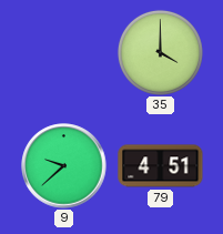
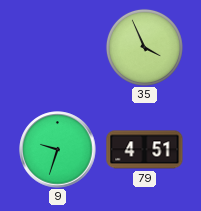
35: 4:00 -> 3:56 (144, 47)
9: 9:38 -> 9:33 (58, 150)
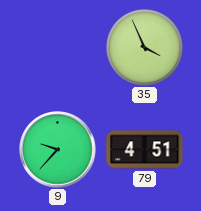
9: 9:33 -> 9:37 (58, 150)
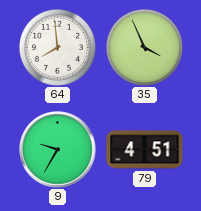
64: none -> 7:59 (57, 47)
9: 9:37 -> 9:35 (58, 150)
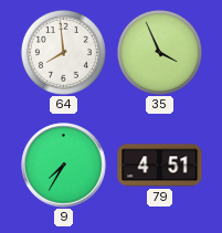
9: 9:35 -> 7:35 (64, 166)
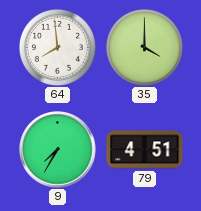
35: 3:56 -> 4:00 (144, 47)
